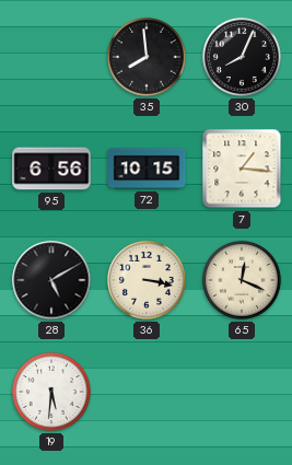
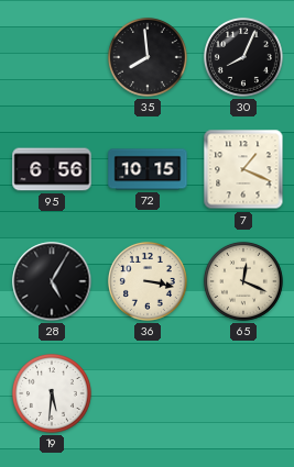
7: 1:16 -> 1:19 (243, 169)
28: 5:10 -> 5:05 (52, 281)
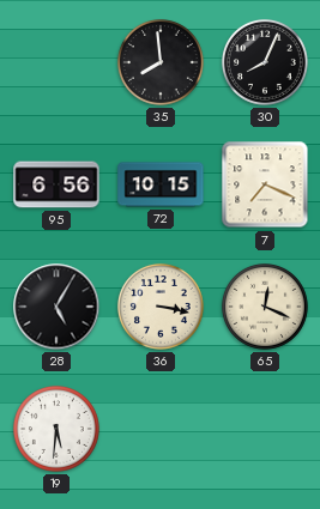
7: 1:19 -> 7:19 (265, 184)
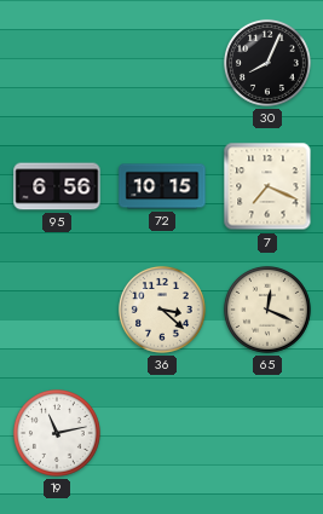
35: 7:59 -> none (161, 62)
28: 5:05 -> none (56, 307)
36: 3:17 -> 3:22 (162, 310)
19: 5:31 -> 11:13 (57, 433)
